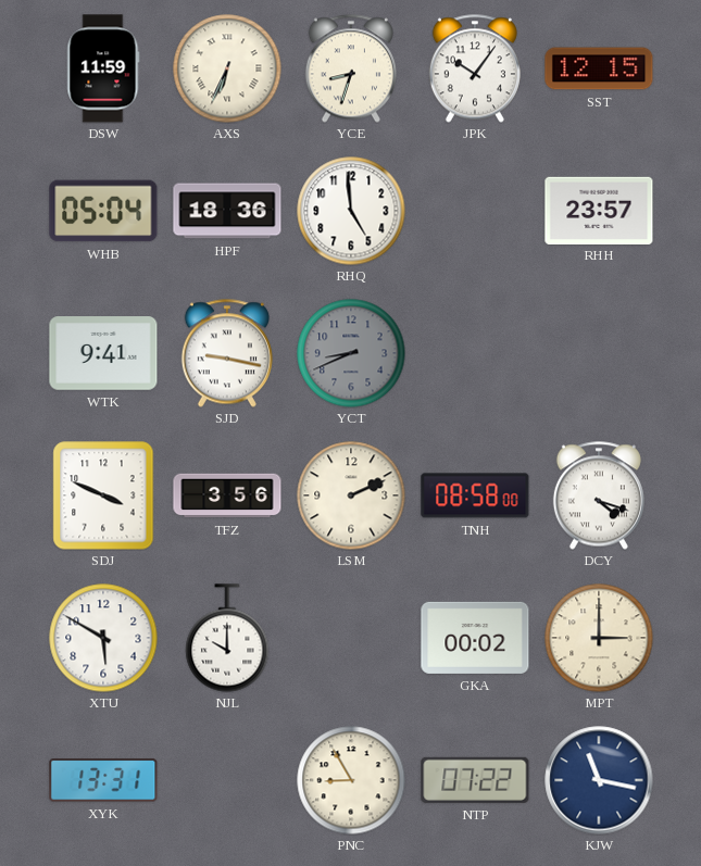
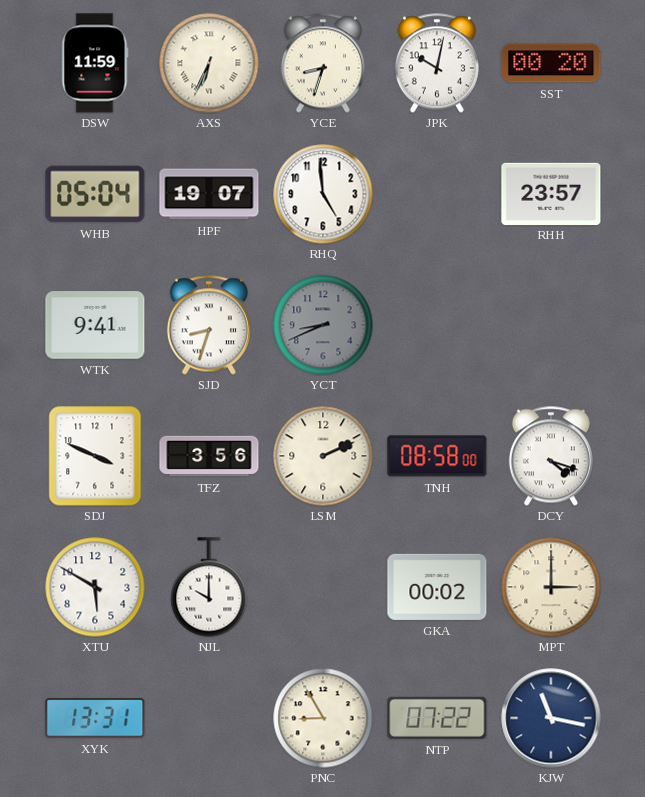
JPK: 10:06 -> 10:02 (437, 63)
SST: 12:15 -> 00:20 (551, 63)
HPF: 18:36 -> 19:07 (209, 194)
SJD: 9:17 -> 8:33 (209, 325)
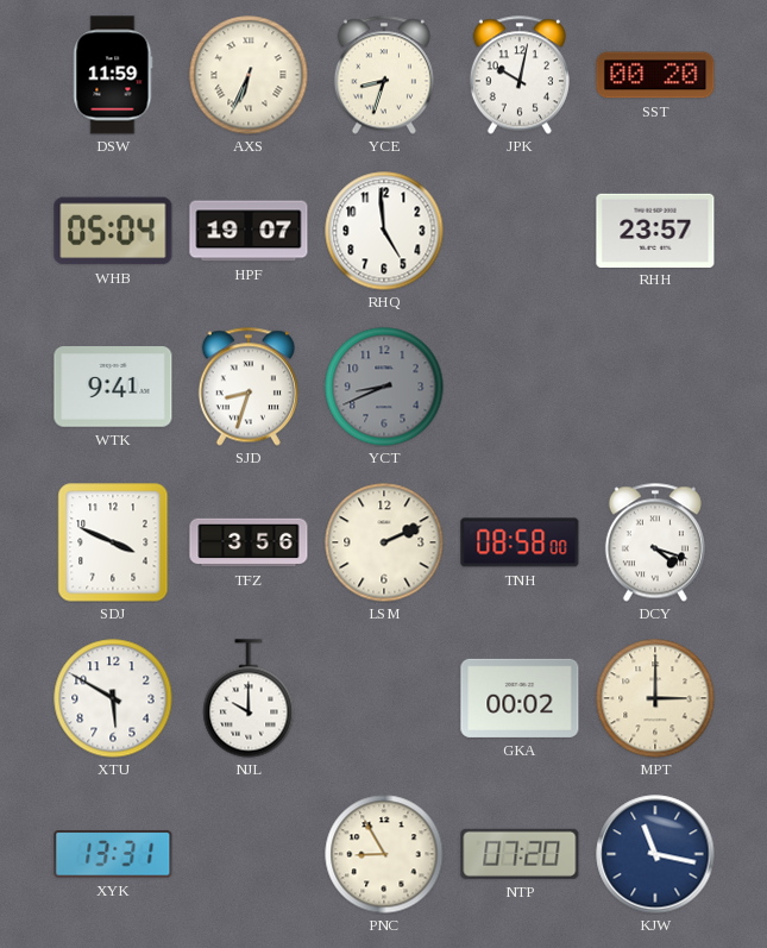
NTP: 07:22 -> 07:20 (520, 854)
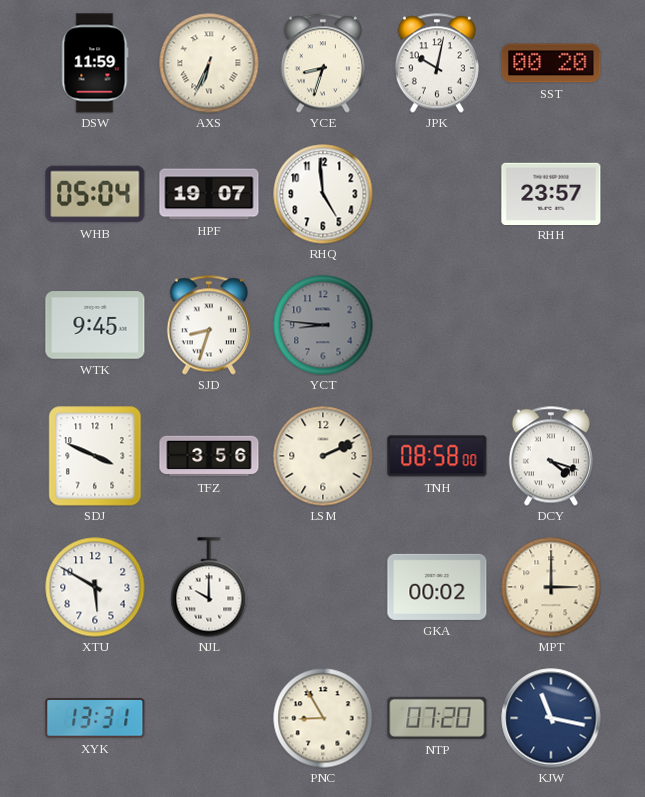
WTK: 9:41 -> 9:45 (95, 325)
YCT: 8:41 -> 8:46 (323, 325)
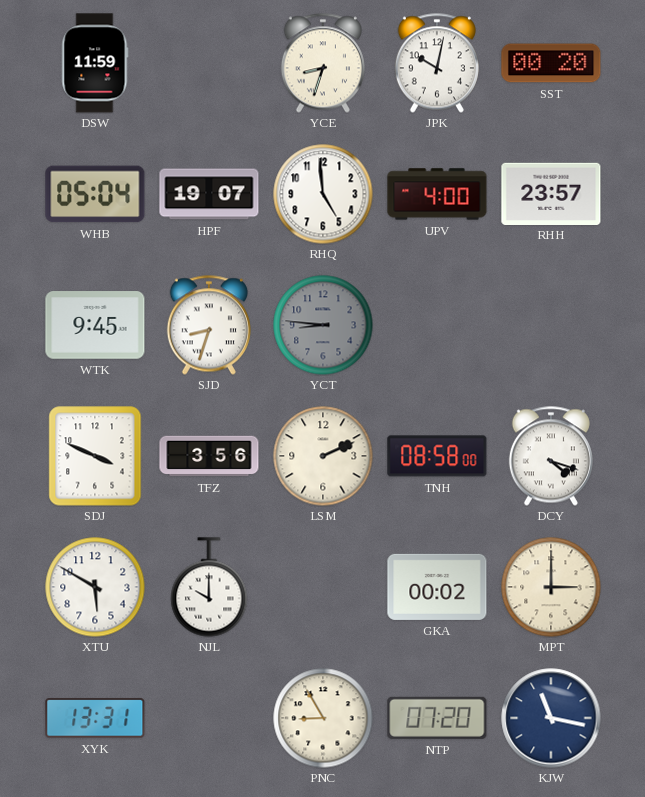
AXS: 6:34 -> none (209, 63)
UPV: none -> 4:00 (437, 194)
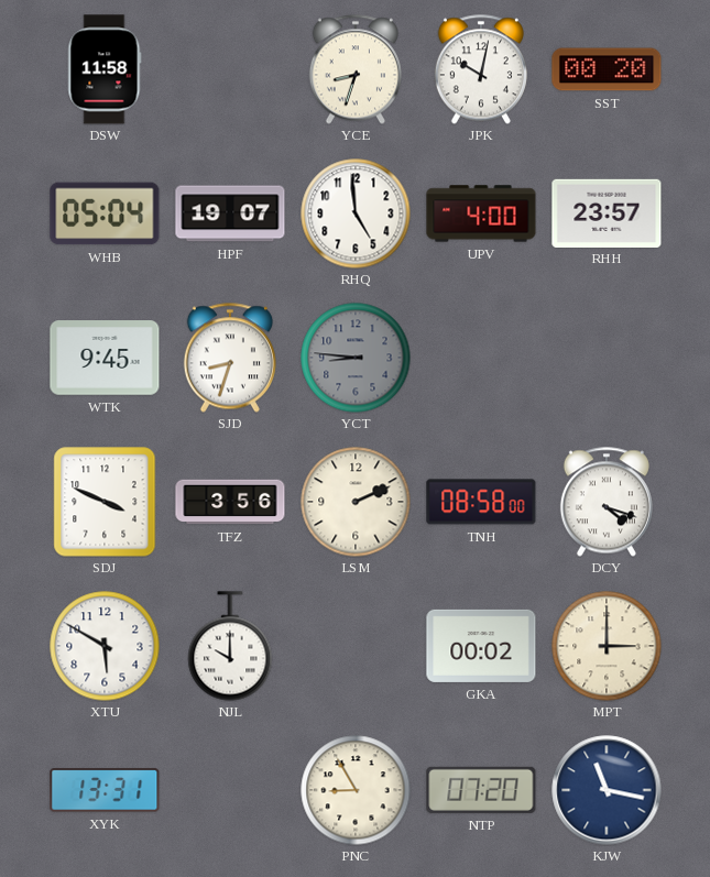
DSW: 11:59 -> 11:58 (105, 69)
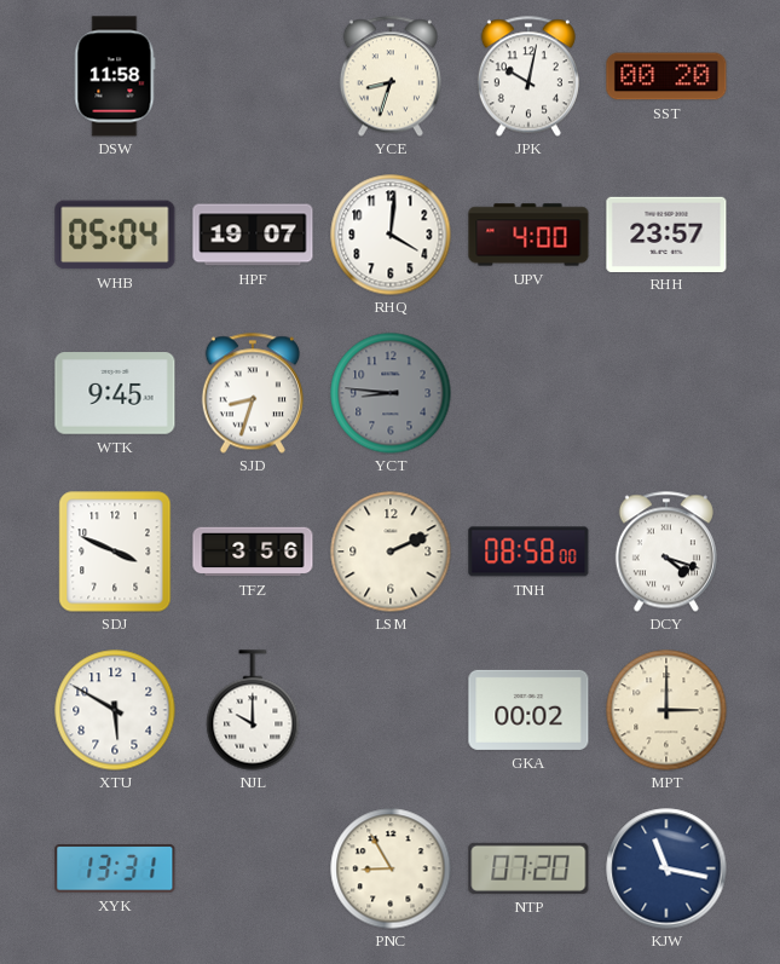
RHQ: 4:59 -> 4:01 (391, 235)
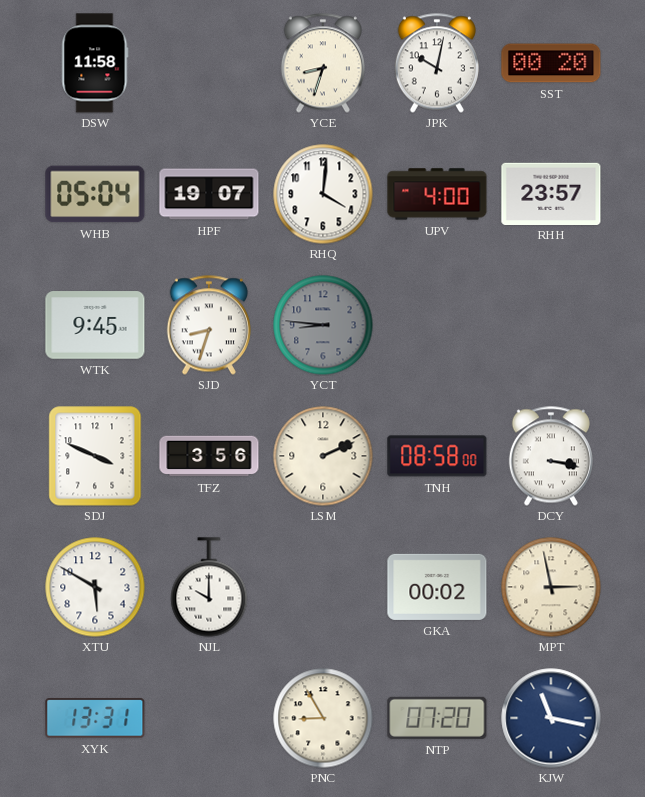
DCY: 4:18 -> 3:17 (551, 456)
MPT: 3:00 -> 2:58 (551, 587)
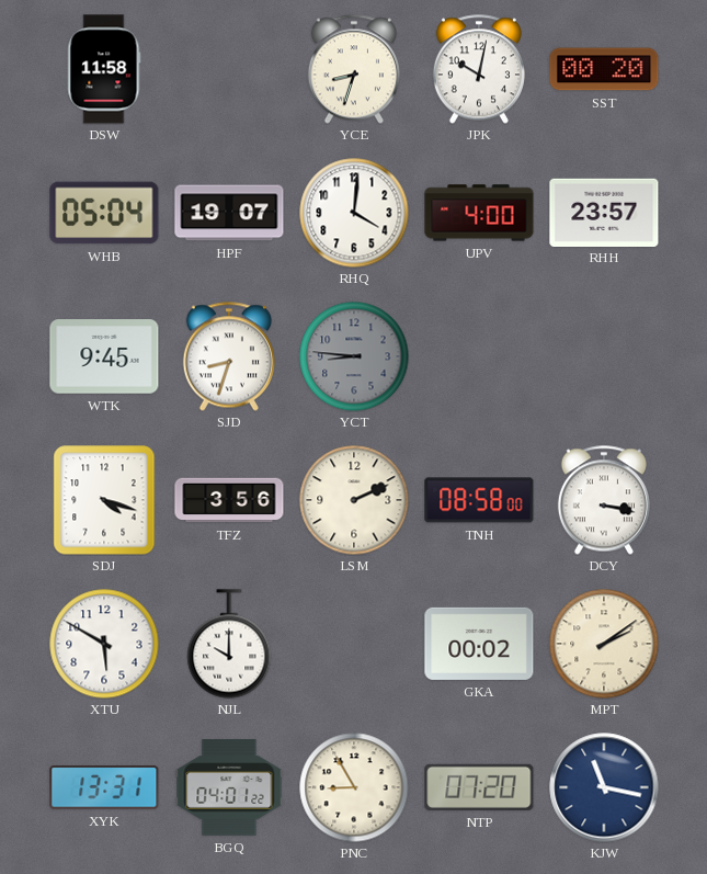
SDJ: 3:49 -> 4:18 (104, 500)
MPT: 2:58 -> 2:09 (604, 644)
BGQ: none -> 04:01 (229, 787)
